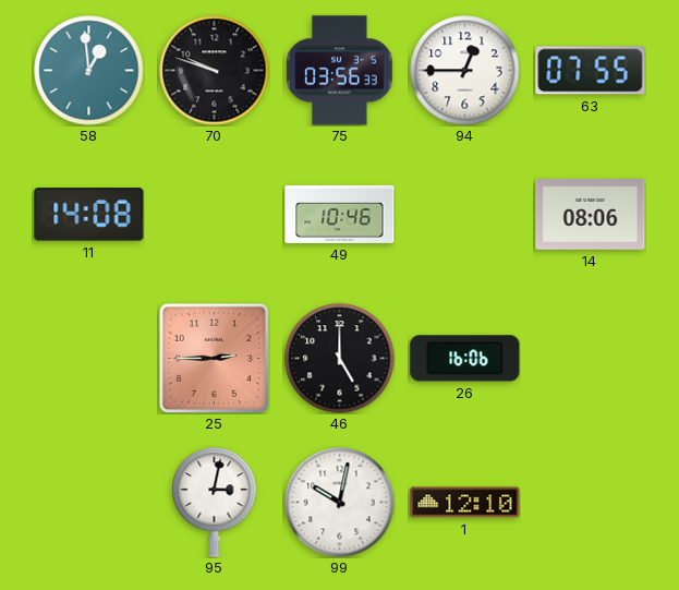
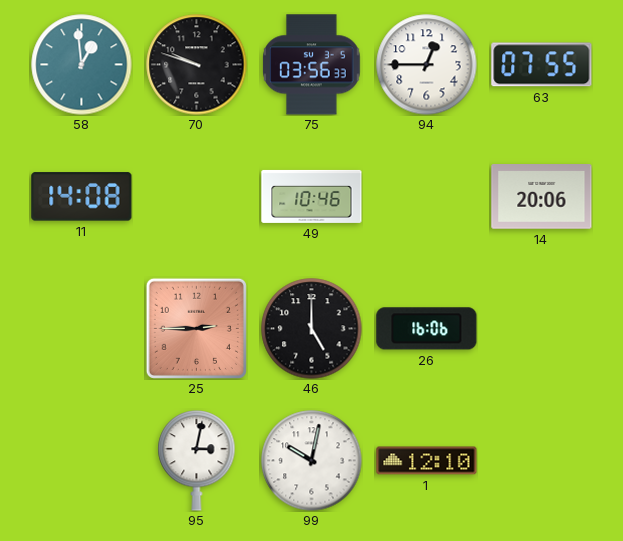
14: 08:06 -> 20:06 (542, 197)
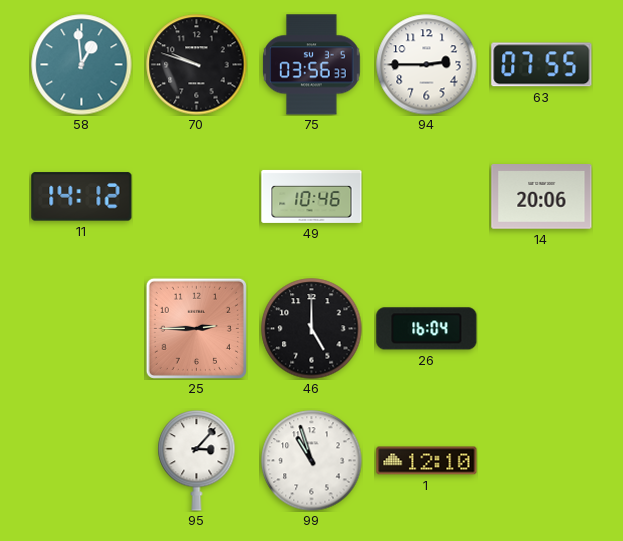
94: 12:45 -> 2:45 (427, 65)
11: 14:08 -> 14:12 (82, 197)
26: 16:06 -> 16:04 (427, 329)
95: 3:02 -> 3:07 (197, 461)
99: 10:02 -> 10:57 (312, 461)
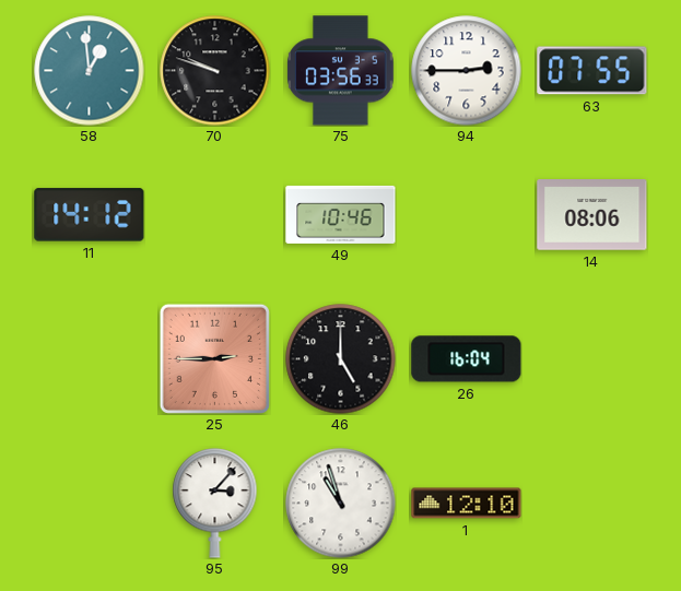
14: 20:06 -> 08:06 (592, 215)
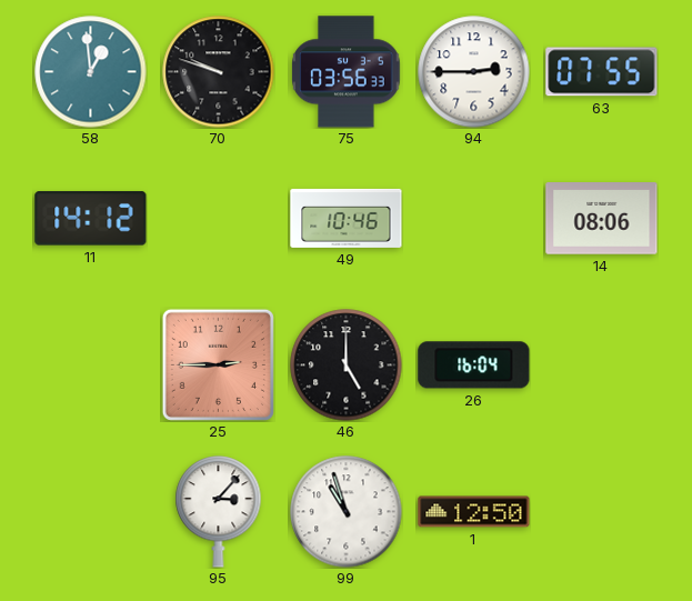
1: 12:10 -> 12:50 (474, 512)
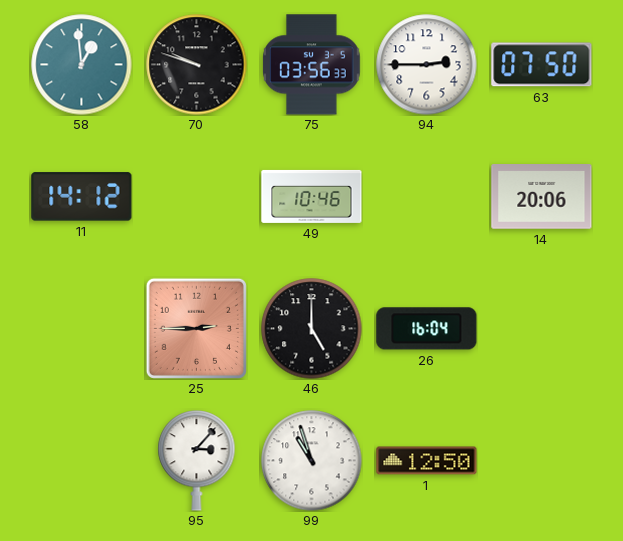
63: 07:55 -> 07:50 (542, 65)
14: 08:06 -> 20:06 (542, 197)
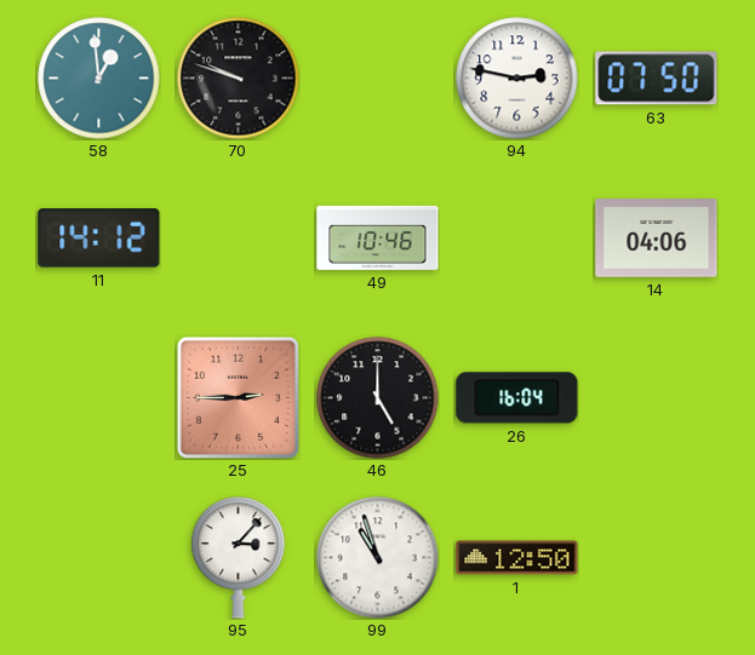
75: 03:56 -> none (312, 65)
94: 2:45 -> 2:47 (517, 79)
14: 20:06 -> 04:06 (657, 239)
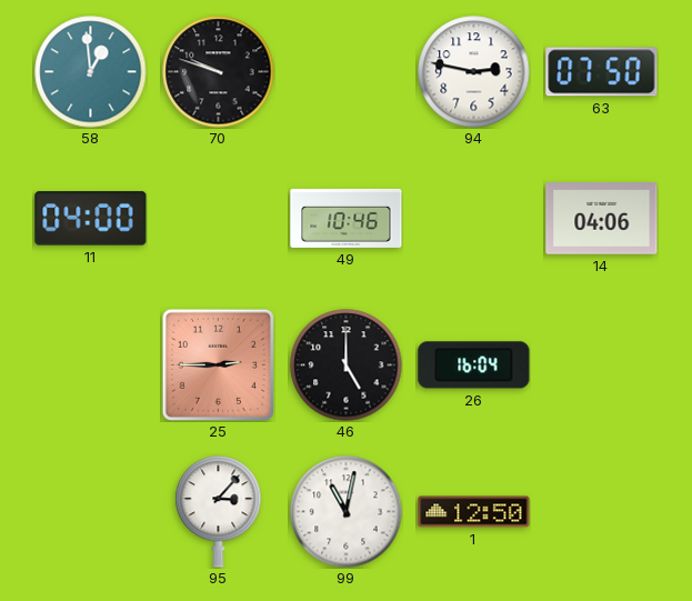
11: 14:12 -> 04:00 (91, 219)
99: 10:57 -> 11:02 (347, 512)
